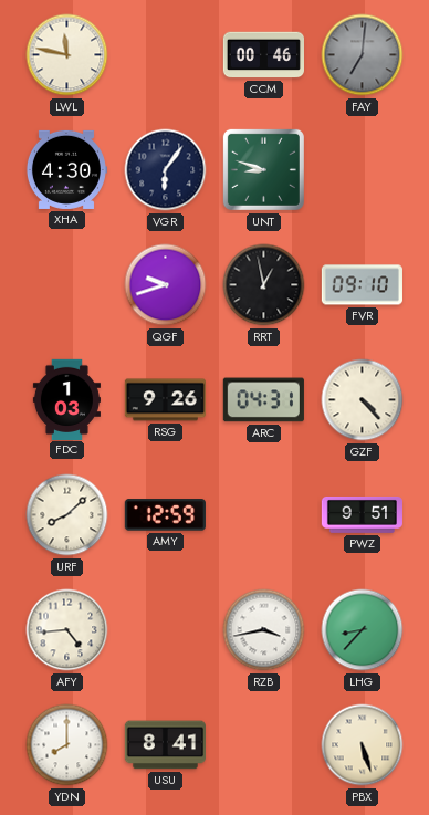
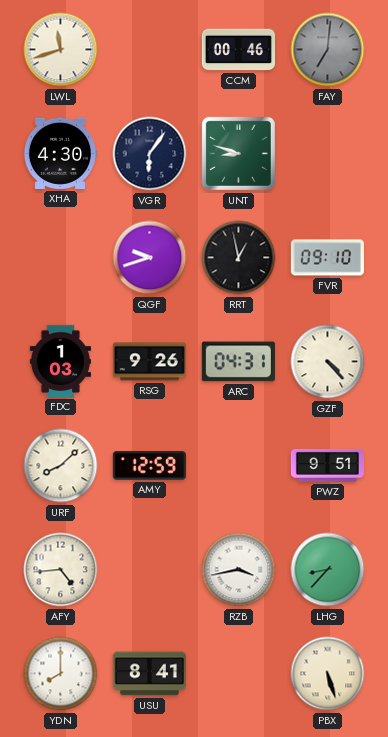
LWL: 11:47 -> 11:42 (61, 50)
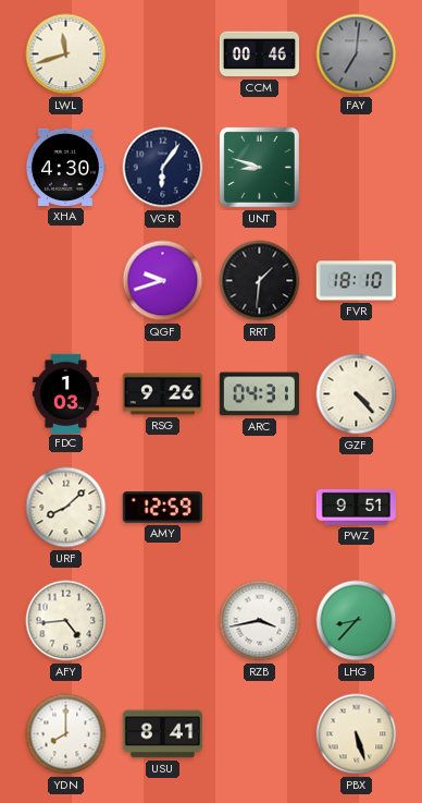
RRT: 12:58 -> 1:31 (260, 281)
FVR: 09:10 -> 18:10 (356, 281)
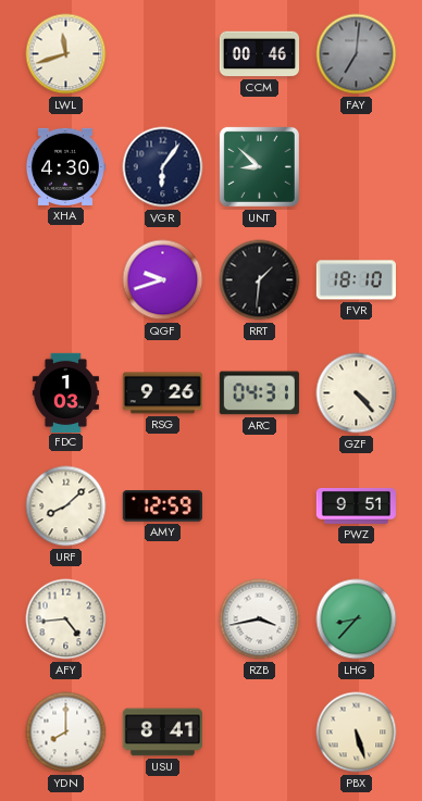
UNT: 8:48 -> 8:52 (259, 166)
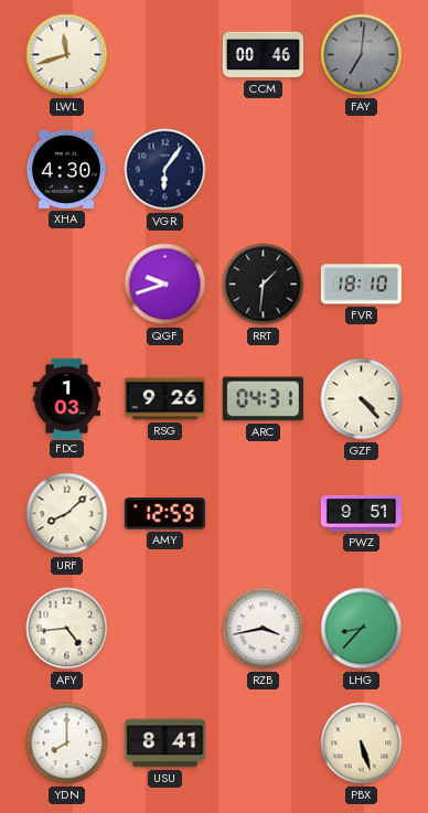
UNT: 8:52 -> none (259, 166)
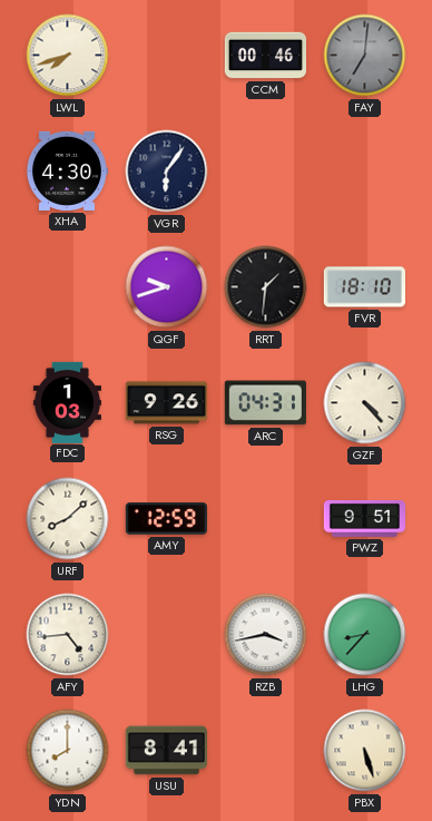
LWL: 11:42 -> 7:42 (68, 56)
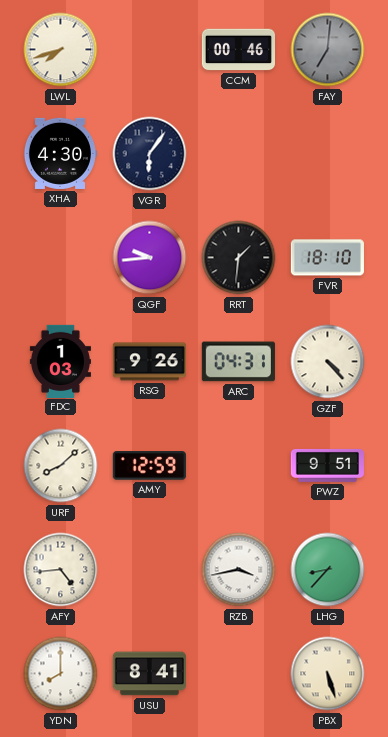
QGF: 9:42 -> 9:44 (150, 258)
